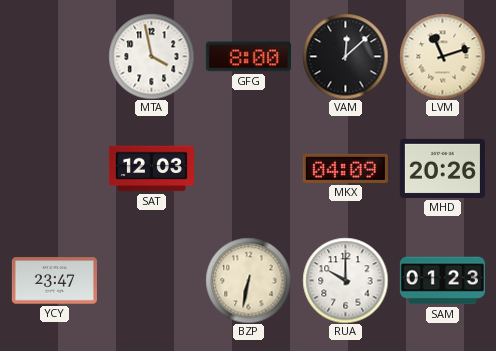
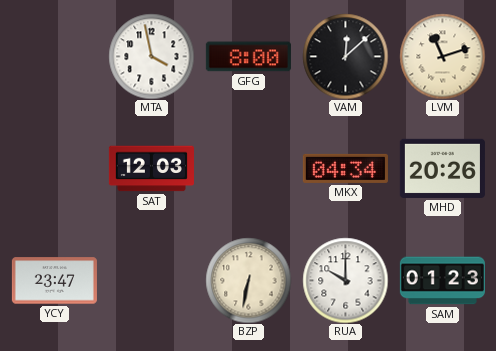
MKX: 04:09 -> 04:34 (345, 168)
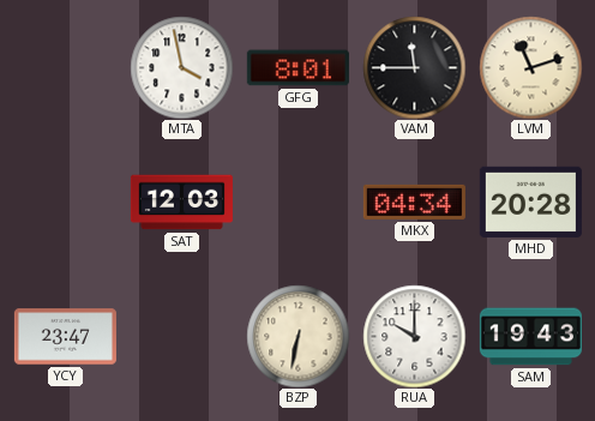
GFG: 8:00 -> 8:01 (297, 68)
VAM: 12:08 -> 11:45 (414, 67)
MHD: 20:26 -> 20:28 (530, 202)
SAM: 01:23 -> 19:43 (530, 337)
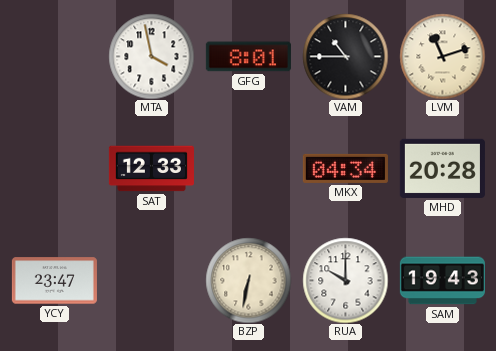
VAM: 11:45 -> 10:45 (345, 56)
SAT: 12:03 -> 12:33 (151, 169)
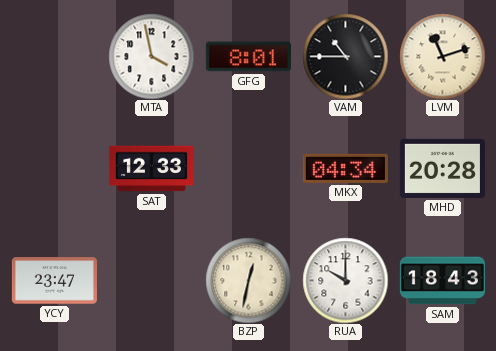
BZP: 6:32 -> 12:32 (248, 280)
SAM: 19:43 -> 18:43 (442, 281)
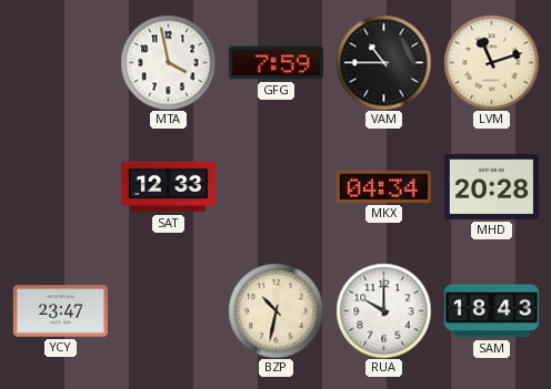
GFG: 8:01 -> 7:59 (275, 63)
BZP: 12:32 -> 10:32 (275, 310)
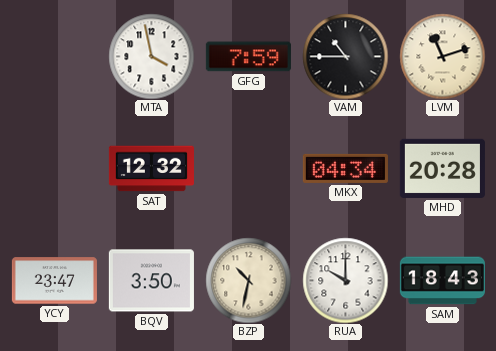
SAT: 12:33 -> 12:32 (151, 169)
BQV: none -> 3:50 (151, 281)
